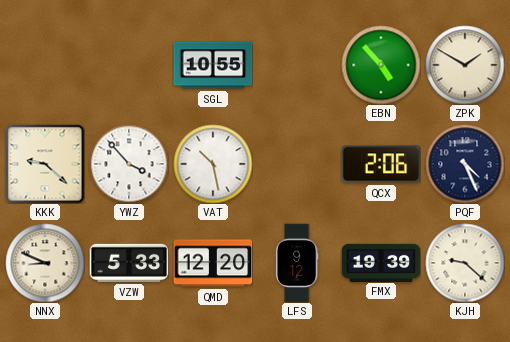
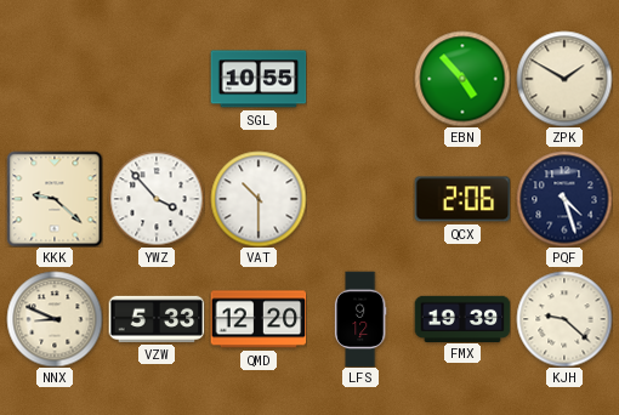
VAT: 10:28 -> 10:30 (259, 199)
PQF: 4:26 -> 4:27 (564, 199)
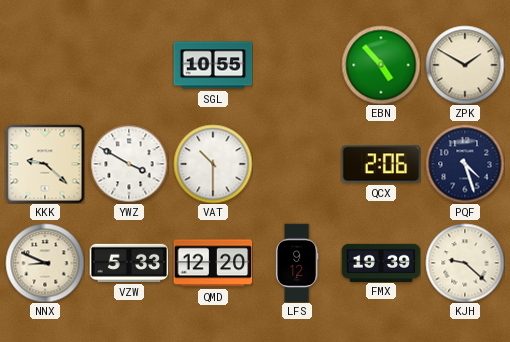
YWZ: 3:53 -> 3:50 (129, 164)
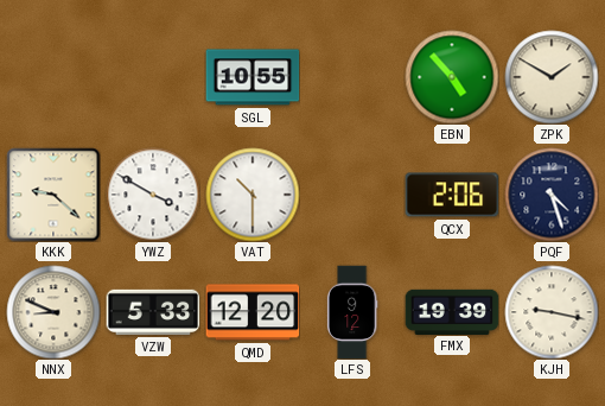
KJH: 9:22 -> 9:17 (552, 312)
